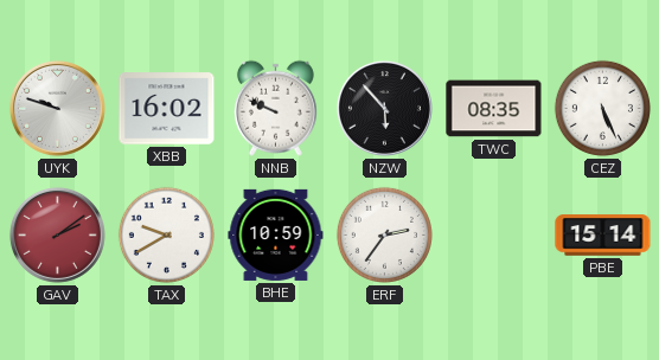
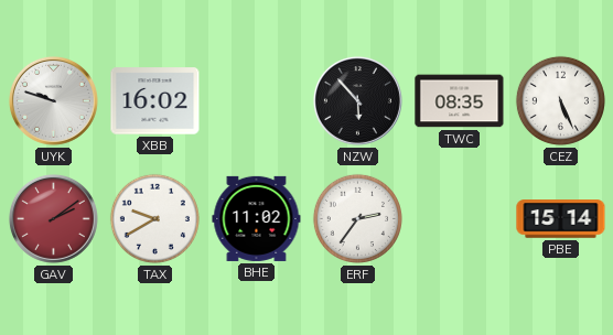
NNB: 9:49 -> none (275, 108)
BHE: 10:59 -> 11:02 (257, 218)
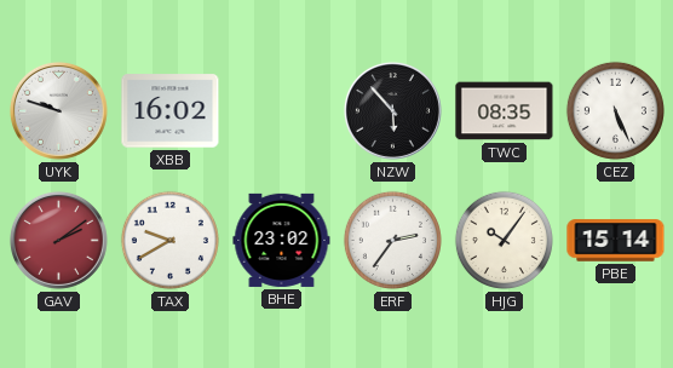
BHE: 11:02 -> 23:02 (282, 240)
HJG: none -> 10:06 (504, 240)
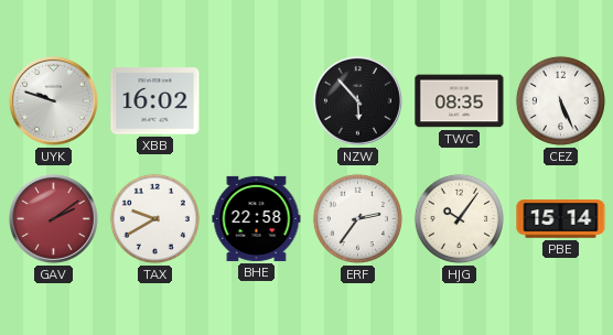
BHE: 23:02 -> 22:58 (257, 218)
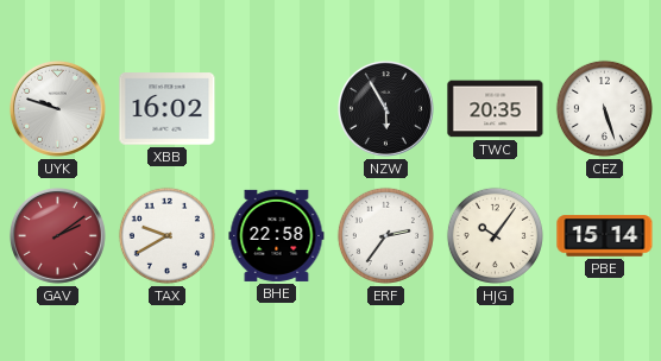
NZW: 5:53 -> 5:55 (385, 108)
TWC: 08:35 -> 20:35 (496, 109)
CEZ: 5:26 -> 5:27 (604, 108)
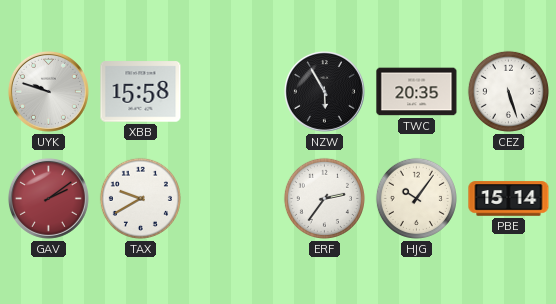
XBB: 16:02 -> 15:58 (141, 92)
BHE: 22:58 -> none (277, 235)
